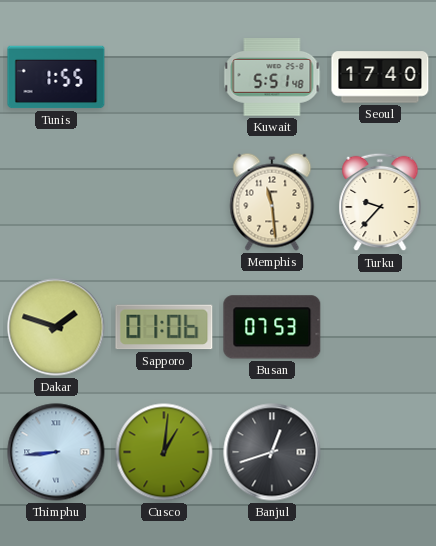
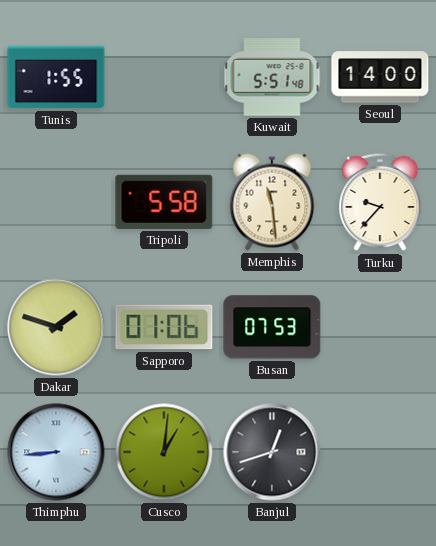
Seoul: 17:40 -> 14:00 (380, 77)
Tripoli: none -> 5:58 (164, 202)
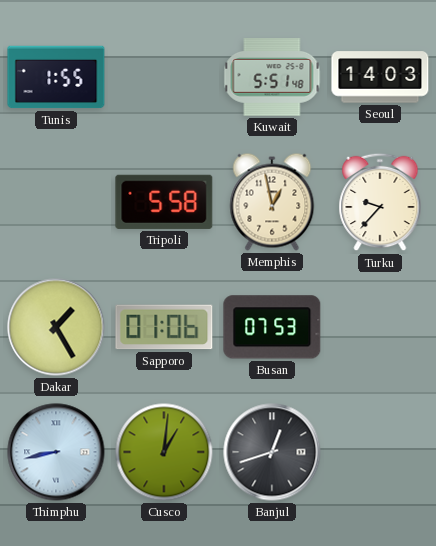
Seoul: 14:00 -> 14:03 (380, 77)
Memphis: 11:29 -> 12:58 (272, 202)
Dakar: 1:48 -> 1:25 (56, 327)
Thimphu: 8:44 -> 8:43 (56, 452)
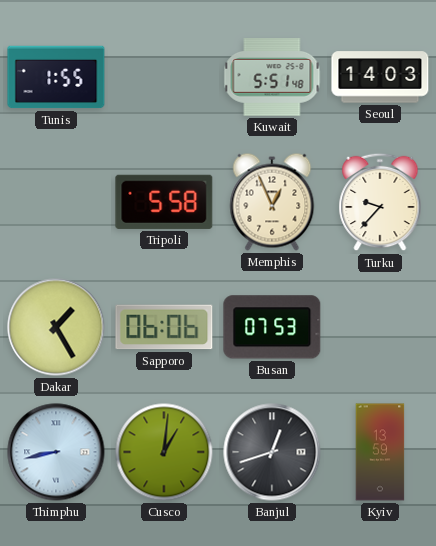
Memphis: 12:58 -> 12:56 (272, 202)
Sapporo: 01:06 -> 06:06 (164, 327)
Kyiv: none -> 13:59 (380, 452)
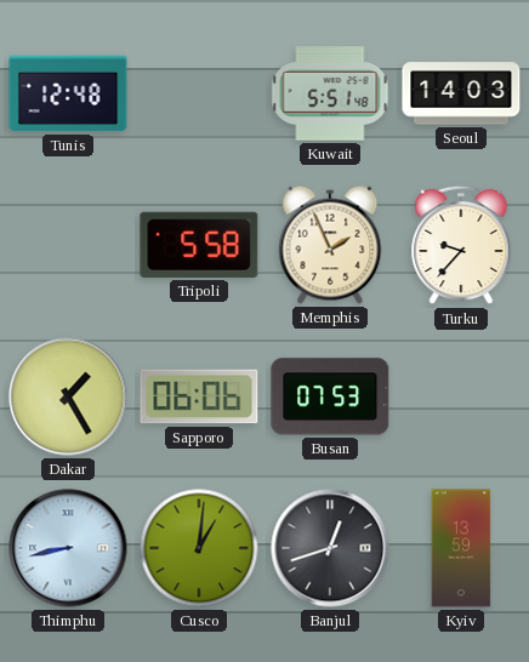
Tunis: 1:55 -> 12:48 (68, 93)
Memphis: 12:56 -> 1:56 (330, 245)
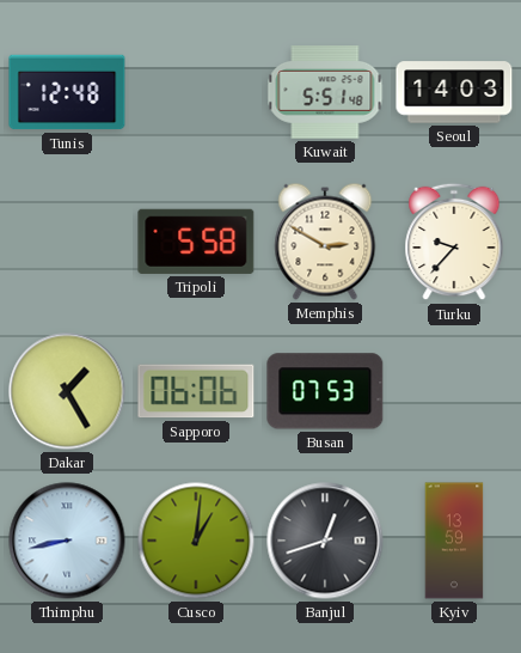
Memphis: 1:56 -> 2:50 (325, 242)
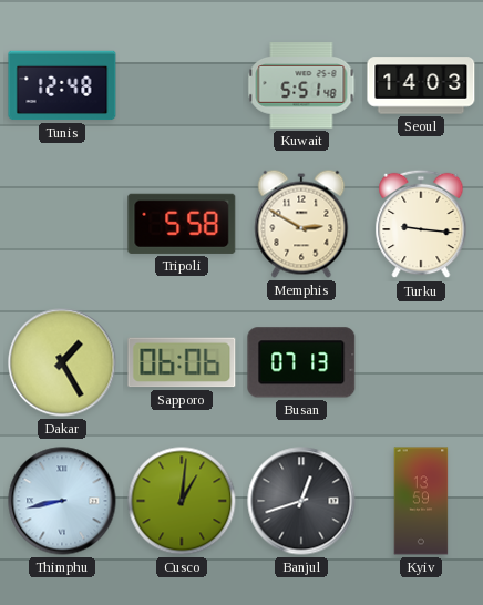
Turku: 9:37 -> 9:16 (421, 224)
Busan: 07:53 -> 07:13 (301, 362)
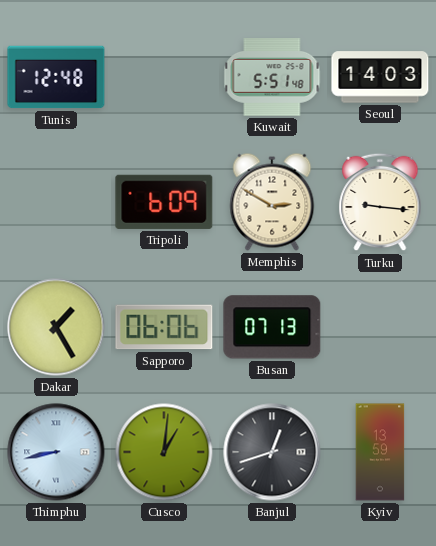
Tripoli: 5:58 -> 6:09 (164, 202)
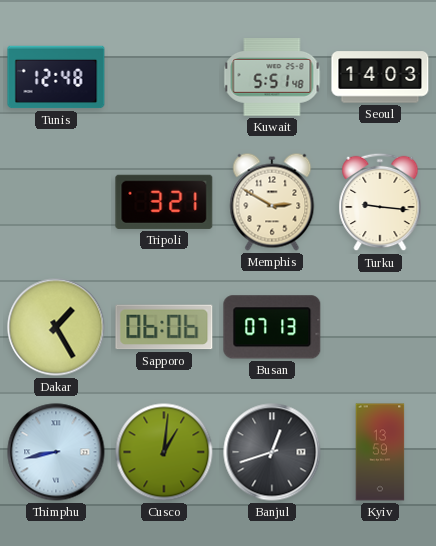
Tripoli: 6:09 -> 3:21 (164, 202)
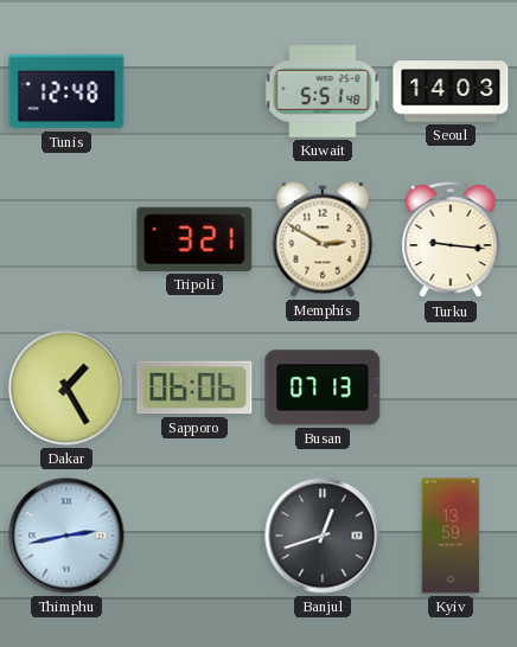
Thimphu: 8:43 -> 2:43 (66, 536)
Cusco: 1:01 -> none (164, 452)
